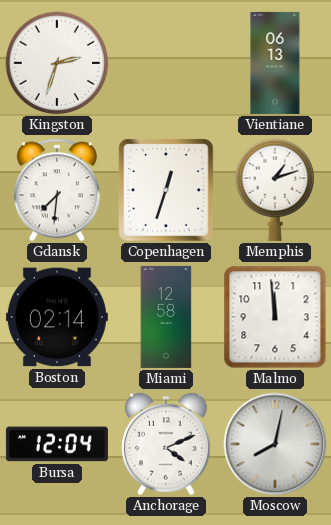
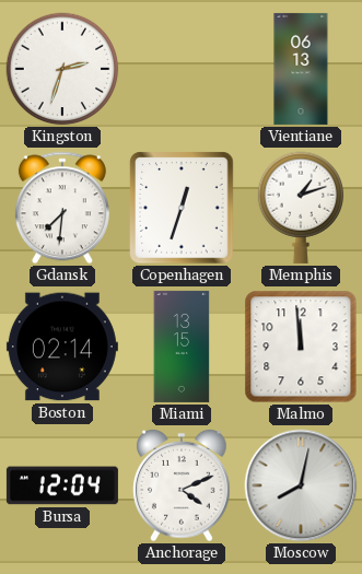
Miami: 12:58 -> 13:15 (182, 347)
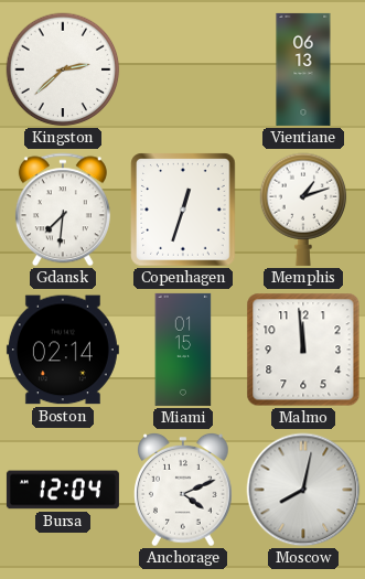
Kingston: 2:33 -> 2:38 (63, 69)
Miami: 13:15 -> 01:15 (183, 350)
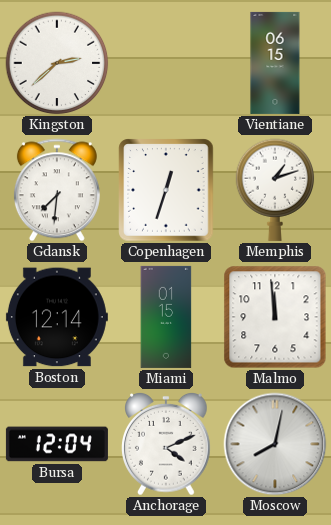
Vientiane: 06:13 -> 06:15 (275, 63)
Boston: 02:14 -> 12:14 (57, 317)
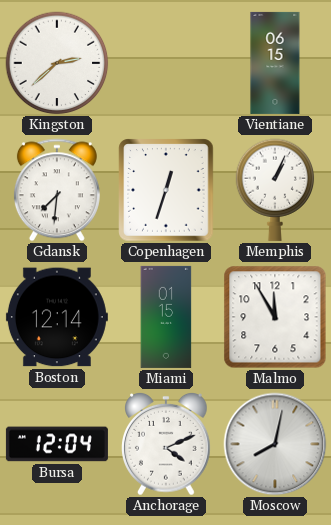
Memphis: 1:12 -> 1:04 (275, 190)
Malmo: 11:59 -> 11:55 (275, 317)
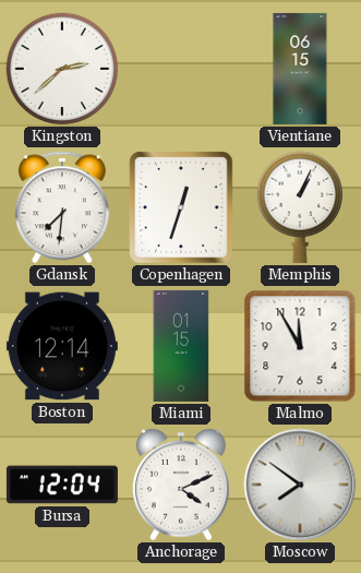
Moscow: 8:02 -> 7:51 (300, 485)
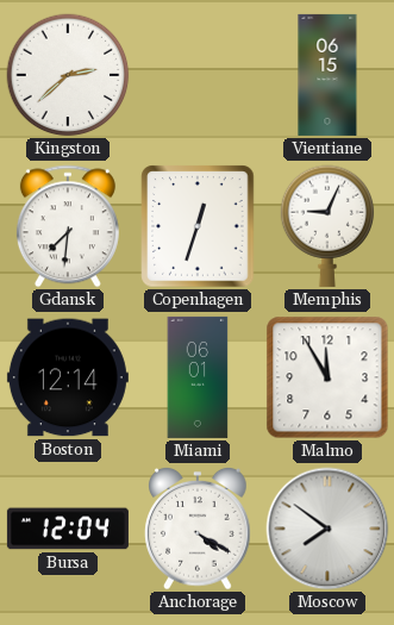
Memphis: 1:04 -> 9:04 (327, 226)
Miami: 01:15 -> 06:01 (198, 377)
Anchorage: 4:11 -> 4:20 (198, 529)
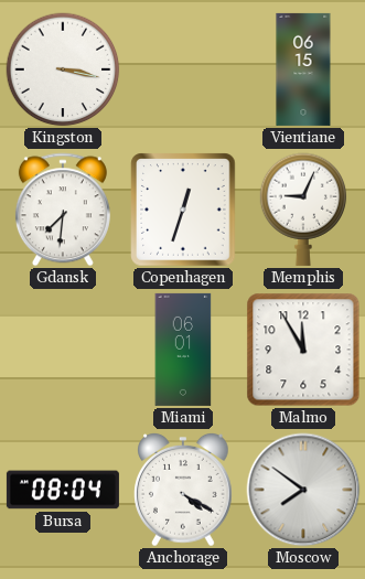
Kingston: 2:38 -> 3:17 (63, 69)
Boston: 12:14 -> none (68, 377)
Bursa: 12:04 -> 08:04 (63, 490)
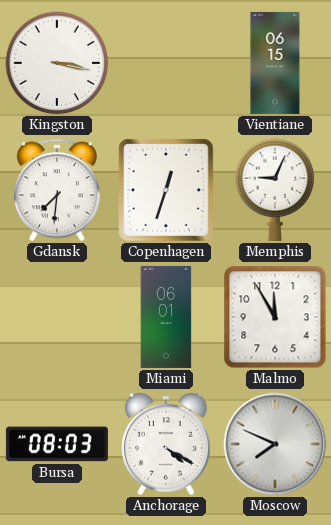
Bursa: 08:04 -> 08:03 (57, 444)
Moscow: 7:51 -> 7:49 (275, 444)
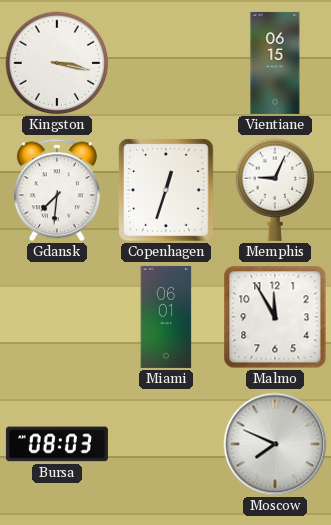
Anchorage: 4:20 -> none (166, 444)
